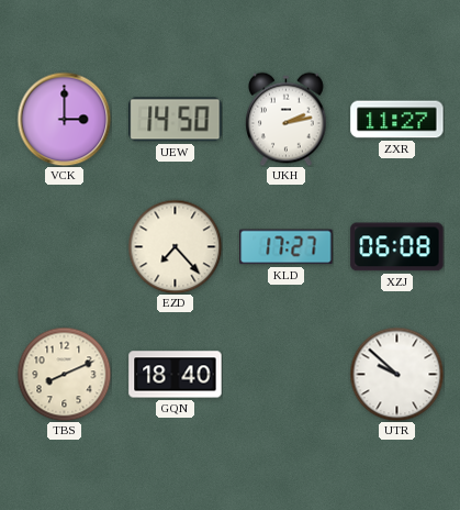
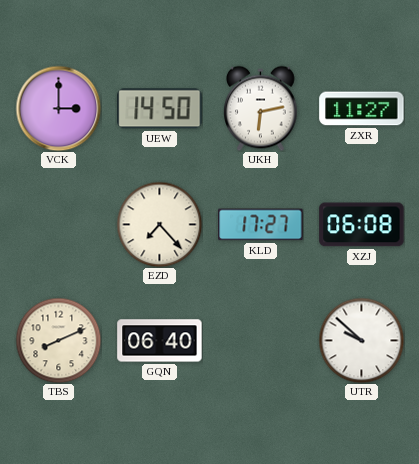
UKH: 2:13 -> 6:13 (261, 108)
GQN: 18:40 -> 06:40 (160, 341)
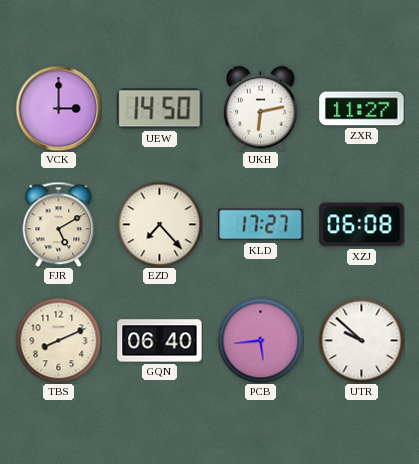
FJR: none -> 5:10 (59, 224)
PCB: none -> 5:44 (260, 340)
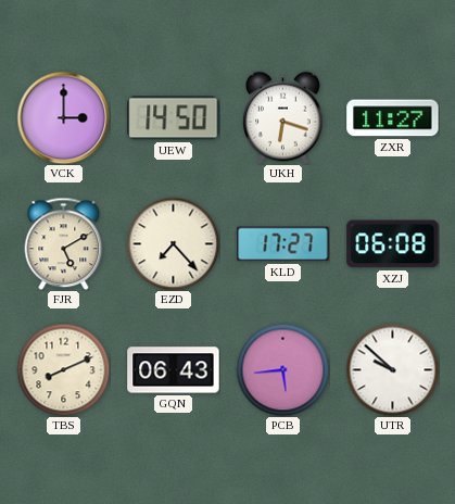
UKH: 6:13 -> 6:18 (283, 117)
GQN: 06:40 -> 06:43 (174, 370)
